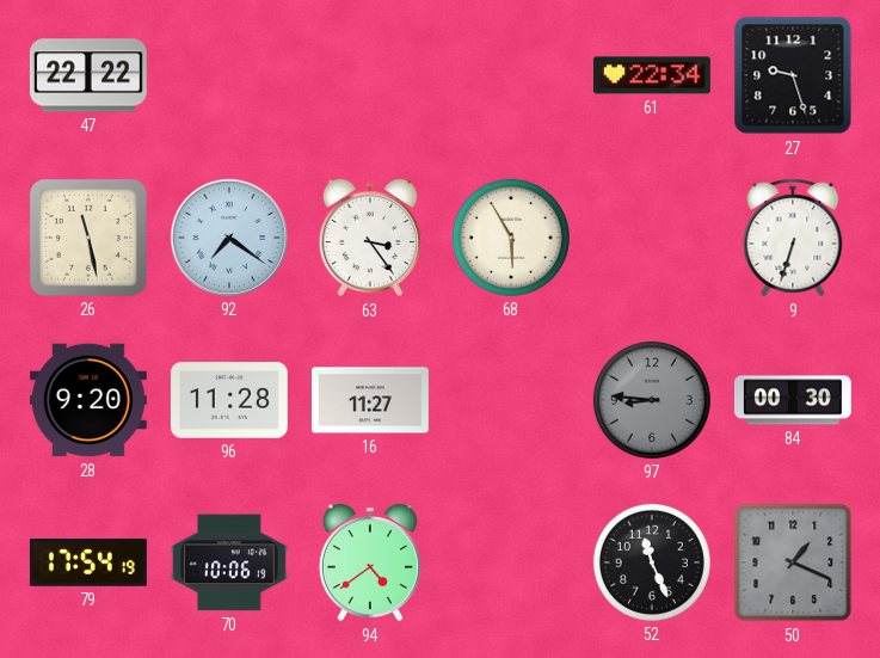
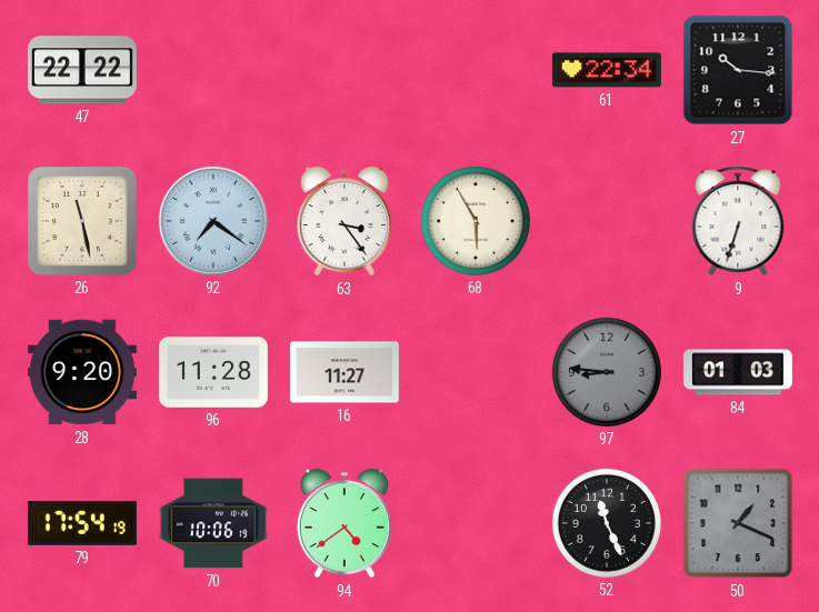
27: 9:27 -> 10:16 (738, 70)
84: 00:30 -> 01:03 (738, 372)
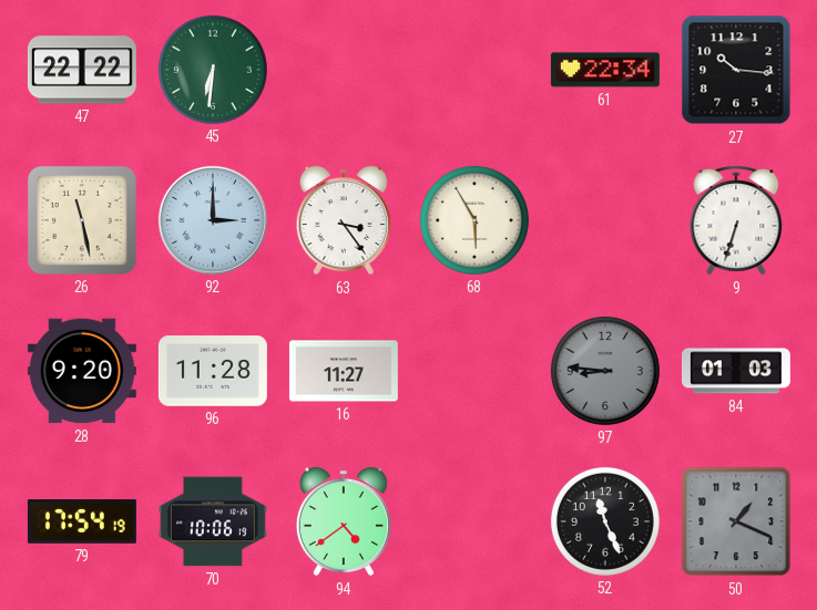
45: none -> 6:31 (213, 70)
92: 7:21 -> 3:00 (213, 220)
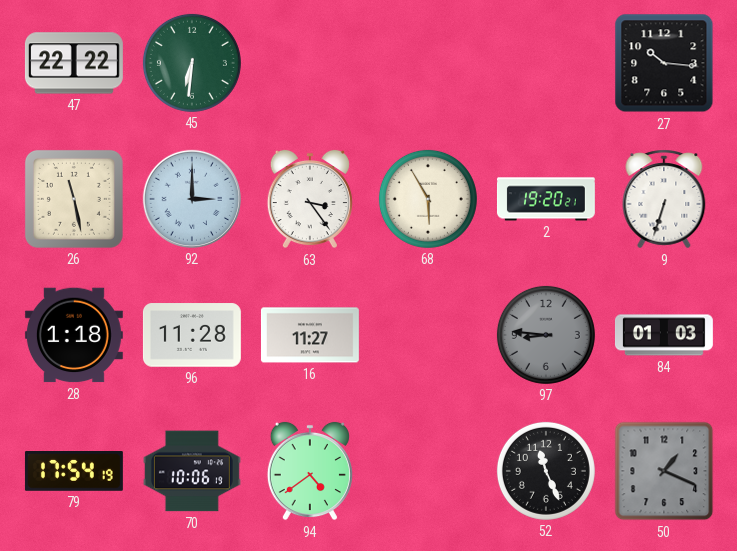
61: 22:34 -> none (605, 70)
2: none -> 19:20 (546, 199)
28: 9:20 -> 1:18 (74, 335)
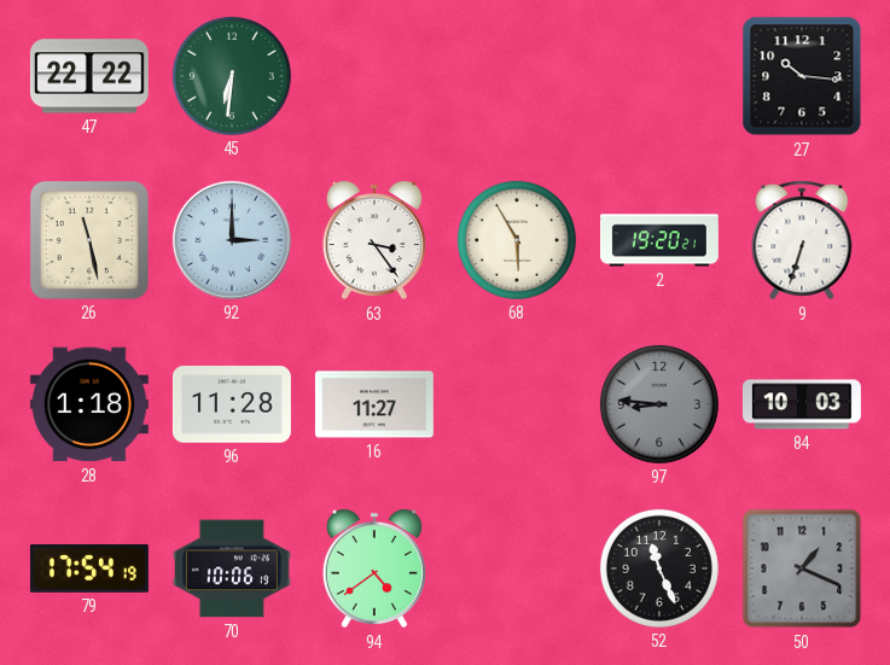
84: 01:03 -> 10:03 (802, 404)
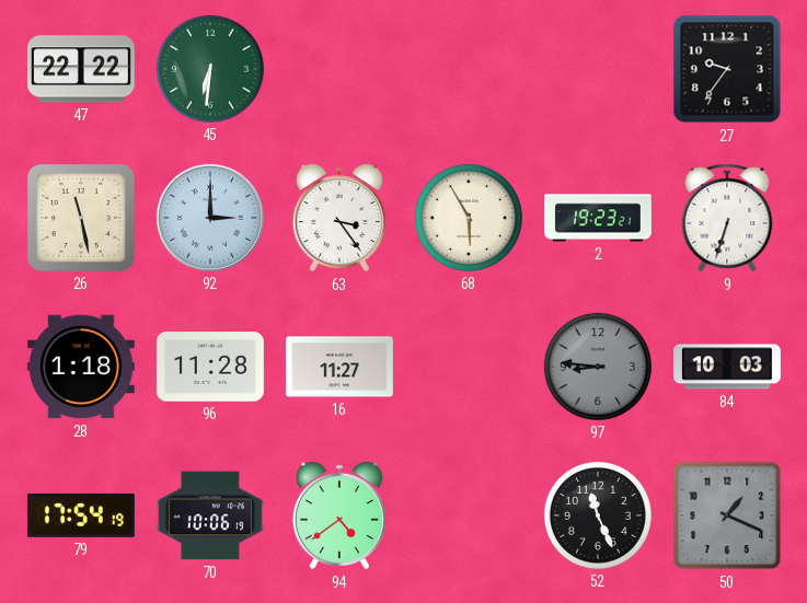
27: 10:16 -> 9:36 (727, 69)
2: 19:20 -> 19:23 (598, 218)
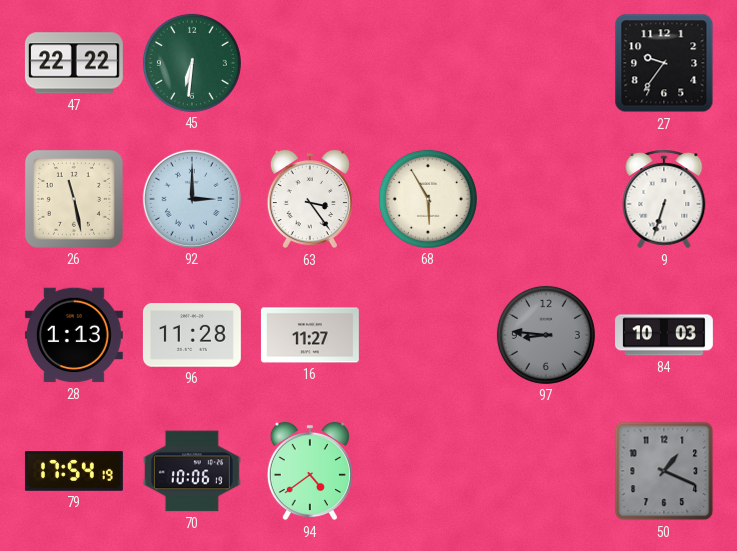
2: 19:23 -> none (598, 218)
28: 1:18 -> 1:13 (74, 335)
52: 11:26 -> none (598, 515)
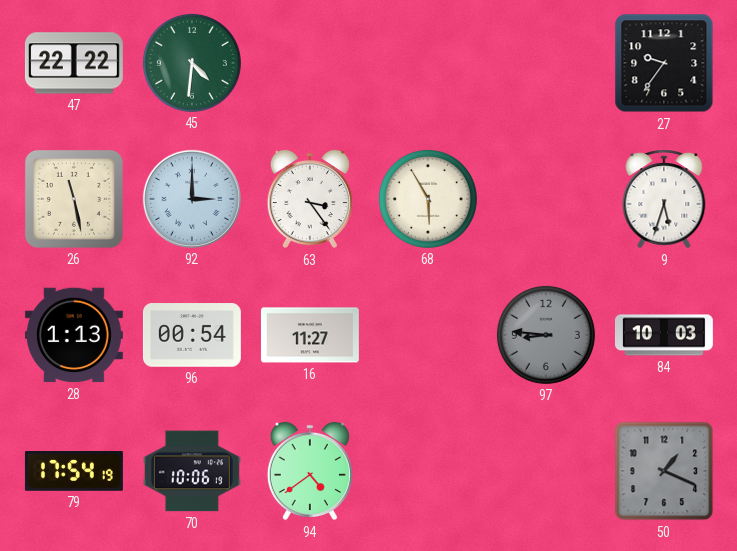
45: 6:31 -> 4:31 (192, 63)
9: 6:33 -> 5:33 (664, 199)
96: 11:28 -> 00:54 (192, 335)
